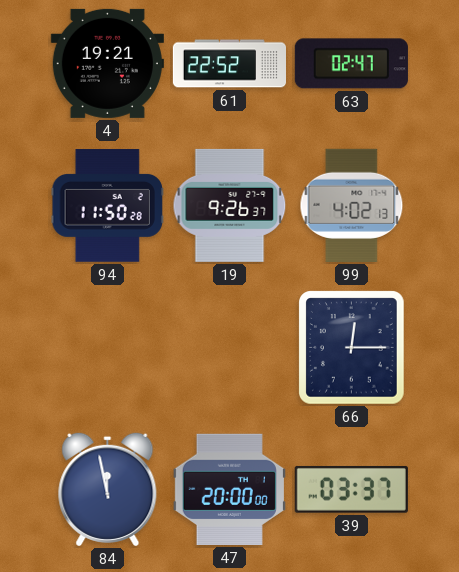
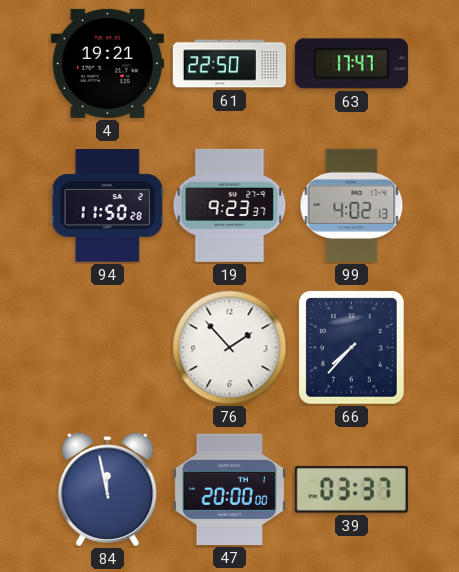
61: 22:52 -> 22:50 (229, 64)
63: 02:47 -> 17:47 (351, 64)
19: 9:26 -> 9:23 (230, 205)
76: none -> 1:53 (230, 348)
66: 12:15 -> 7:37 (352, 348)
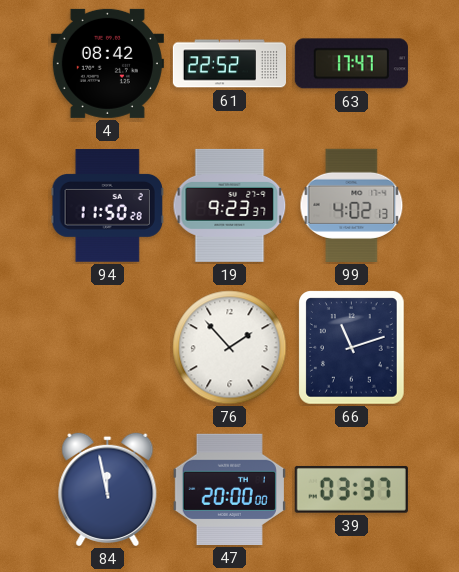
4: 19:21 -> 08:42 (107, 63)
61: 22:50 -> 22:52 (229, 64)
66: 7:37 -> 11:12 (352, 348)
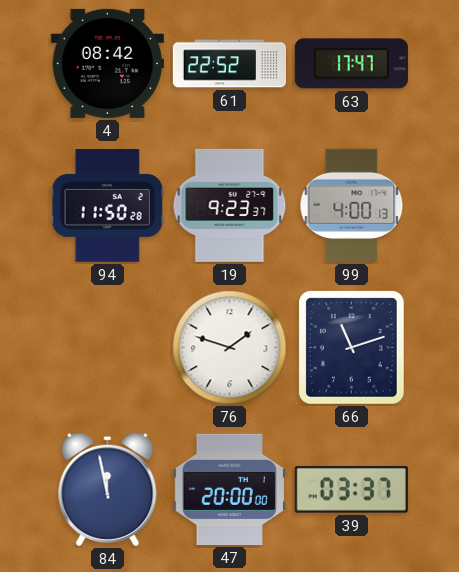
99: 4:02 -> 4:00 (352, 205)
76: 1:53 -> 1:48 (230, 348)
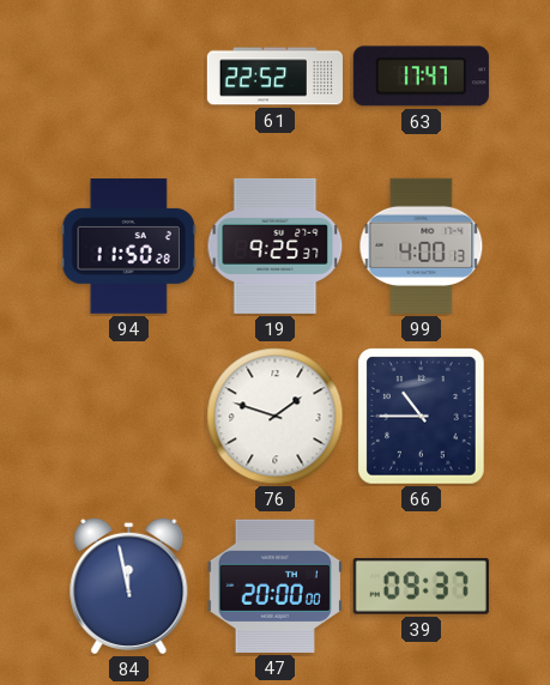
4: 08:42 -> none (107, 63)
19: 9:23 -> 9:25 (276, 245)
66: 11:12 -> 10:45 (422, 417)
39: 03:37 -> 09:37 (421, 586)
